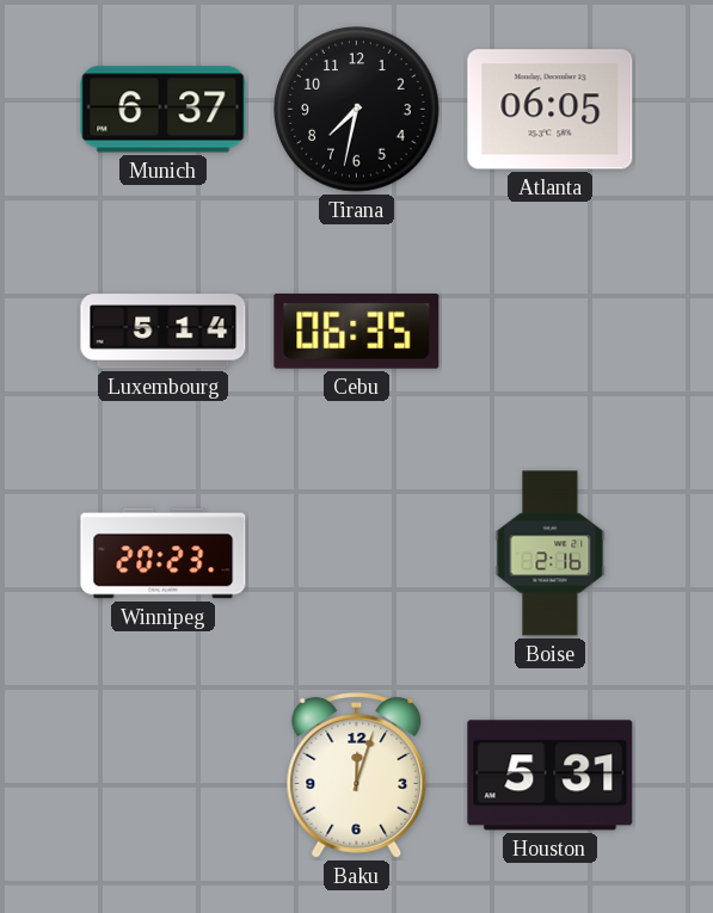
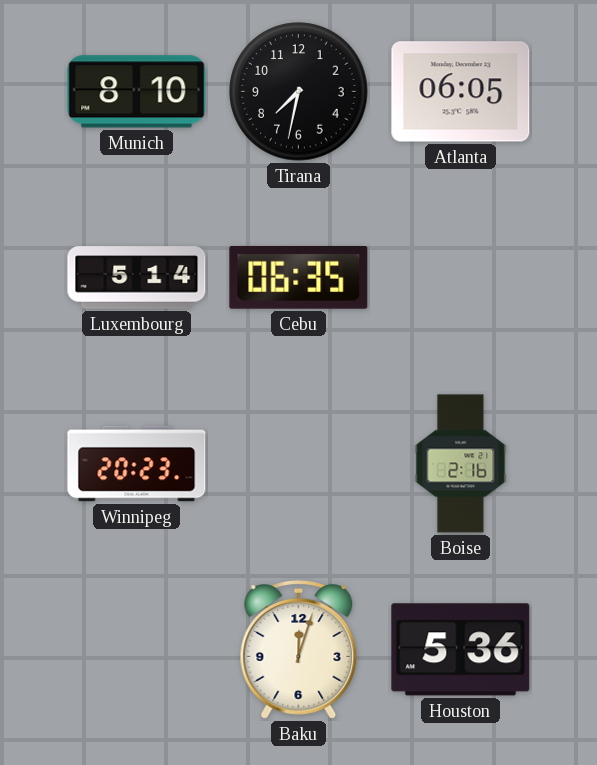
Munich: 6:37 -> 8:10 (137, 92)
Houston: 5:31 -> 5:36 (461, 650)
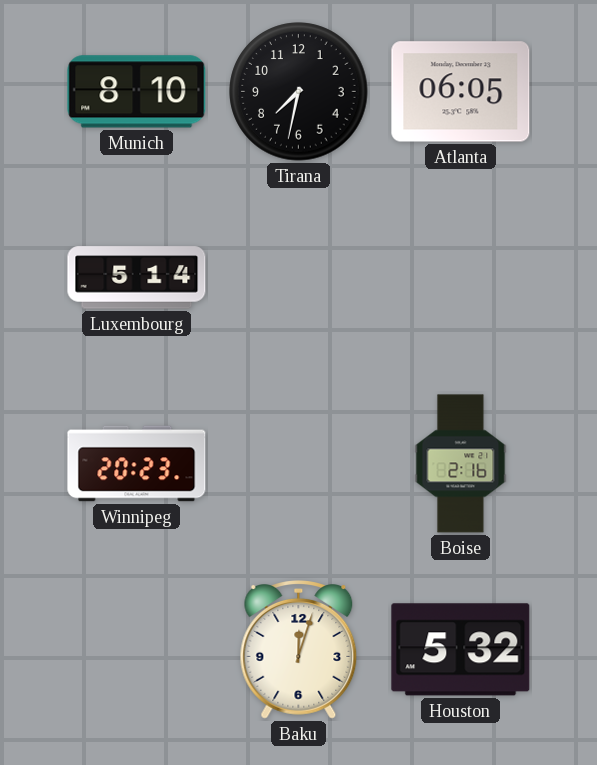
Cebu: 06:35 -> none (299, 278)
Houston: 5:36 -> 5:32 (461, 650)
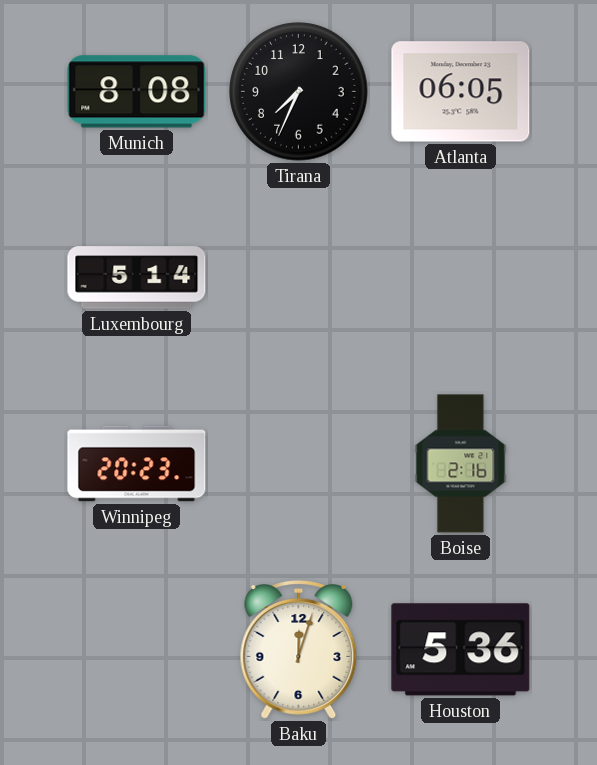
Munich: 8:10 -> 8:08 (137, 92)
Tirana: 7:32 -> 7:34 (299, 92)
Houston: 5:32 -> 5:36 (461, 650)
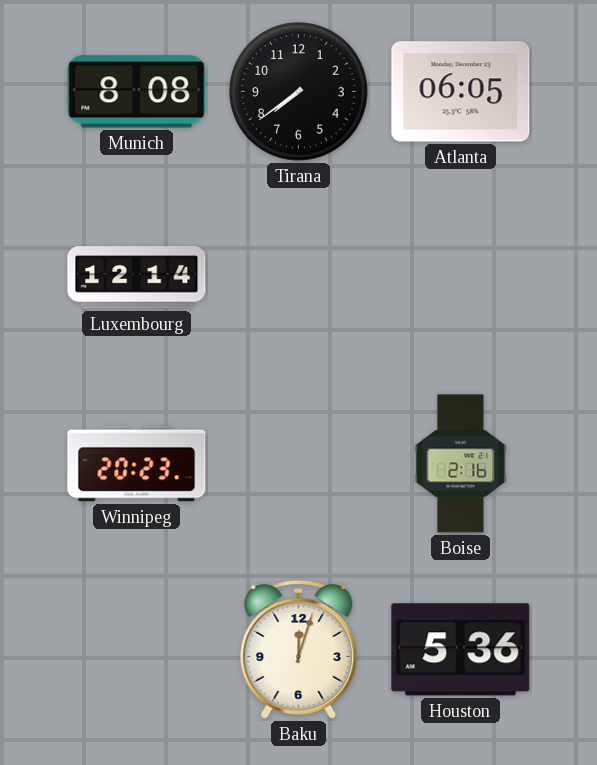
Tirana: 7:34 -> 7:39 (299, 92)
Luxembourg: 5:14 -> 12:14 (137, 278)
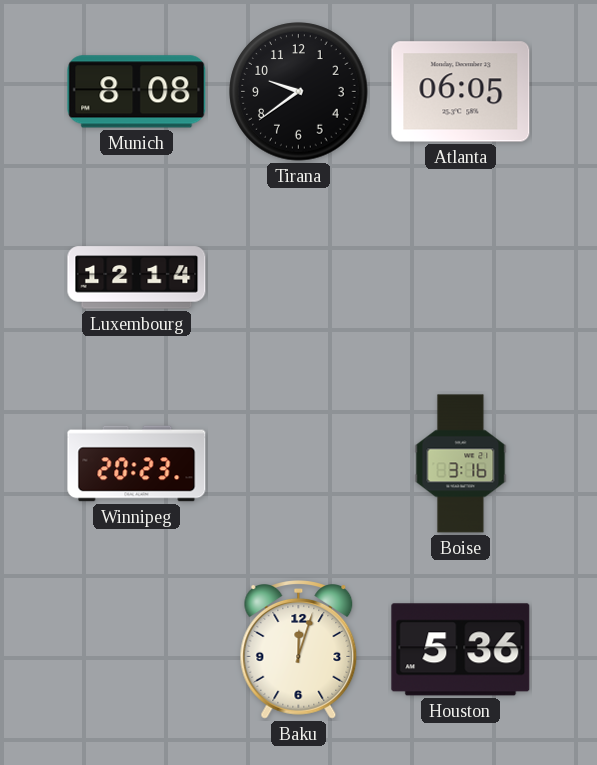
Tirana: 7:39 -> 9:39 (299, 92)
Boise: 2:16 -> 3:16 (461, 464)
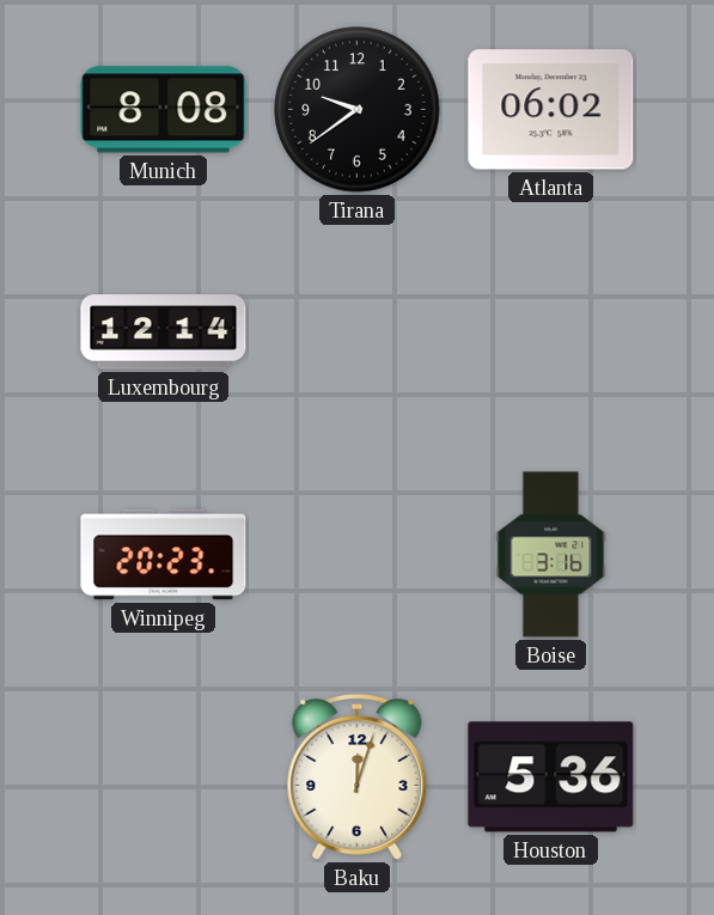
Atlanta: 06:05 -> 06:02 (551, 110)
